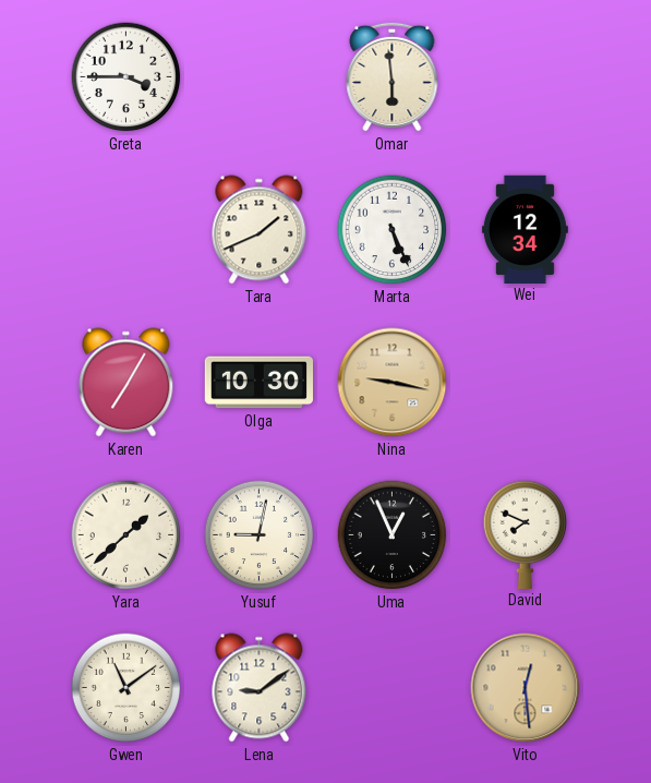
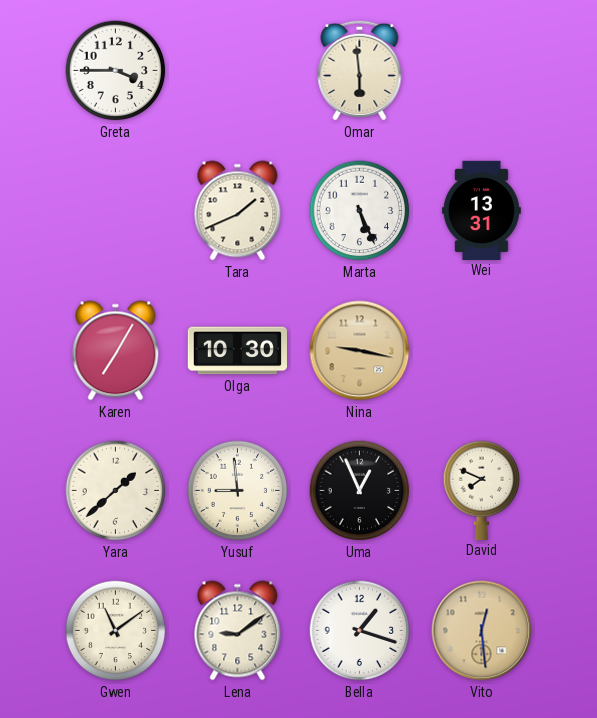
Wei: 12:34 -> 13:31 (481, 210)
Yusuf: 9:02 -> 8:59 (238, 491)
Bella: none -> 1:18 (360, 631)
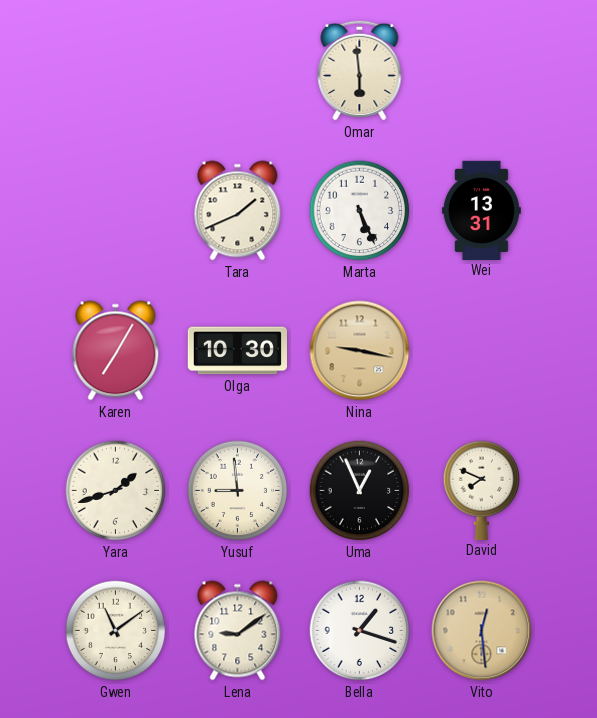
Greta: 3:45 -> none (116, 71)
Yara: 1:38 -> 1:42 (116, 491)
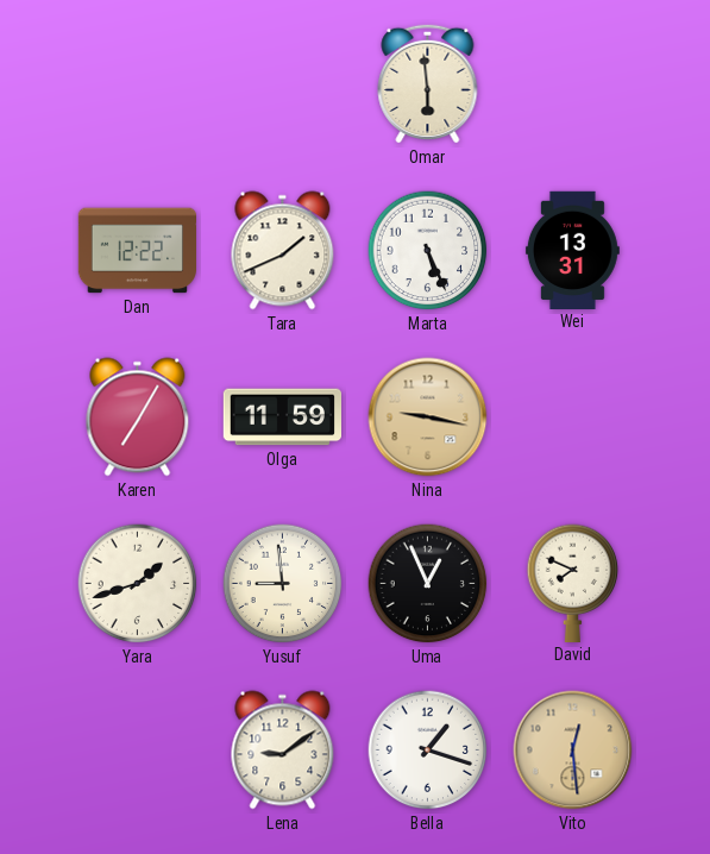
Dan: none -> 12:22 (137, 251)
Olga: 10:30 -> 11:59 (282, 417)
Gwen: 11:09 -> none (116, 631)
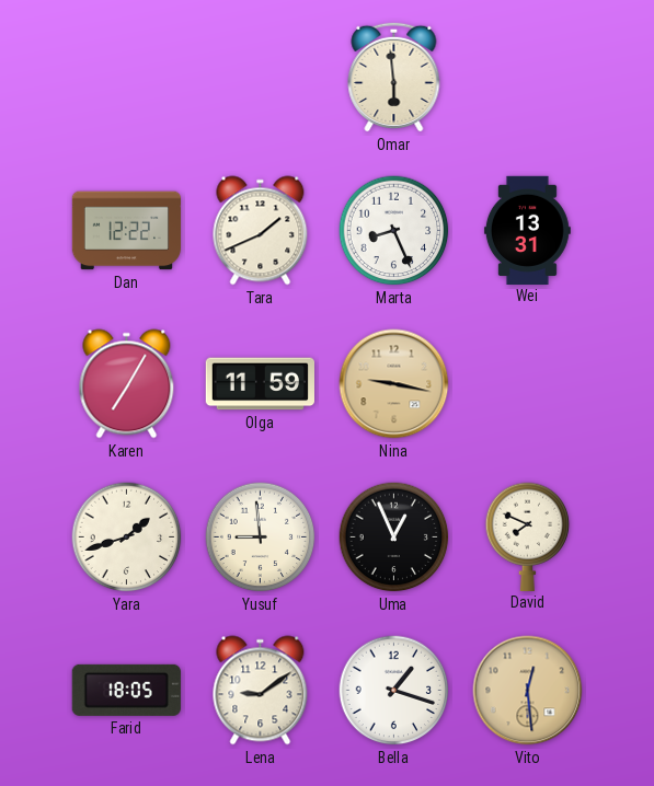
Marta: 5:26 -> 8:26 (394, 231)
Farid: none -> 18:05 (126, 690)
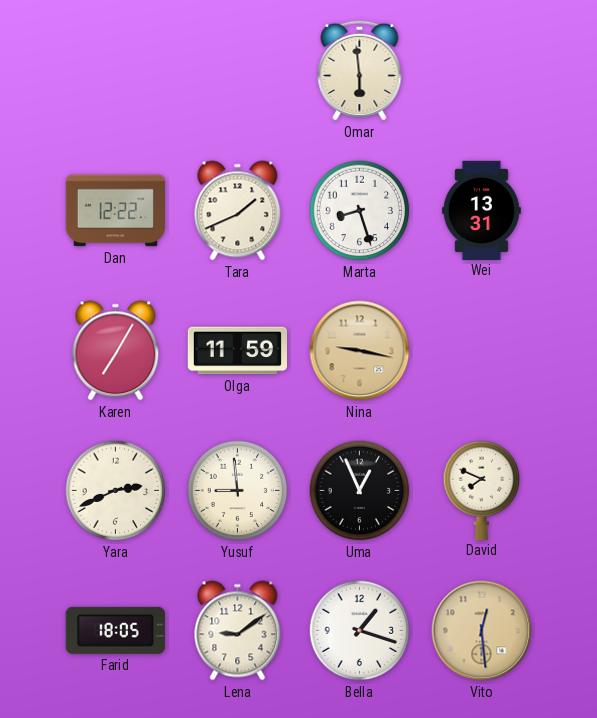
Marta: 8:26 -> 8:27 (360, 211)
Yara: 1:42 -> 2:41 (116, 491)
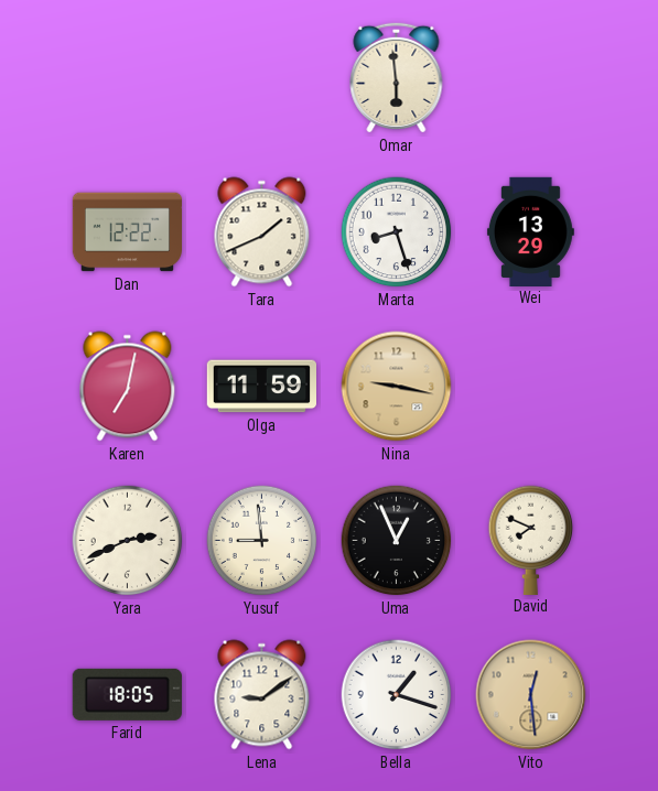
Wei: 13:31 -> 13:29 (530, 231)
Karen: 7:05 -> 7:02 (128, 387)
